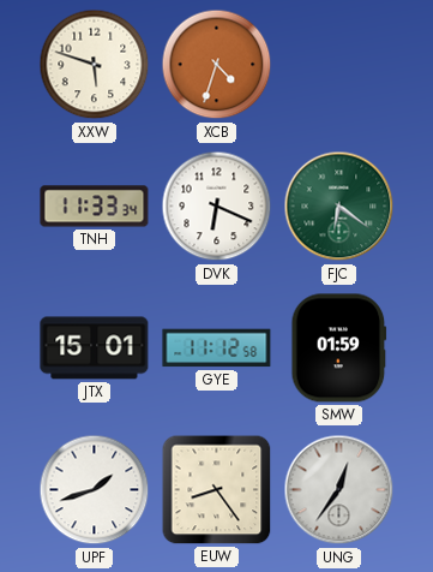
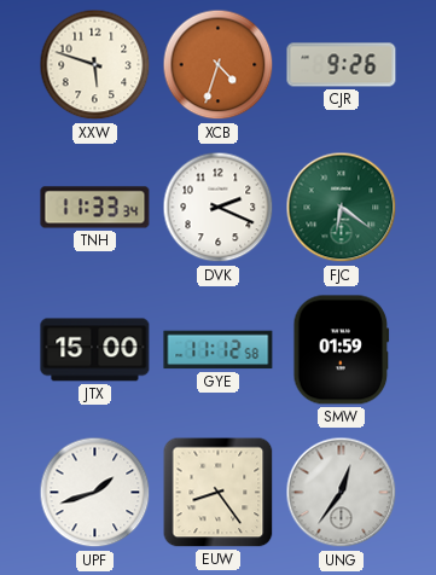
CJR: none -> 9:26 (342, 65)
DVK: 6:19 -> 2:19 (219, 208)
JTX: 15:01 -> 15:00 (95, 350)
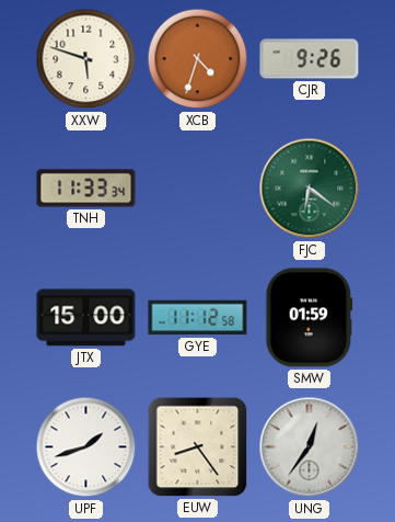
DVK: 2:19 -> none (219, 208)
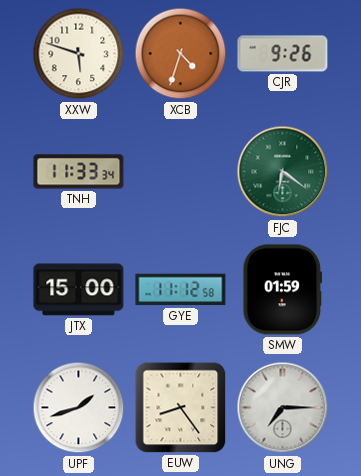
UNG: 12:36 -> 7:15 (283, 408)
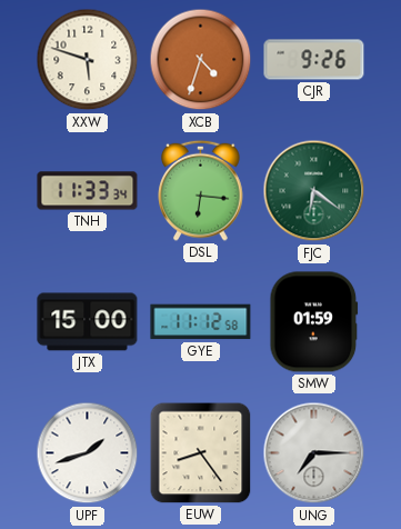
DSL: none -> 6:16 (201, 190)
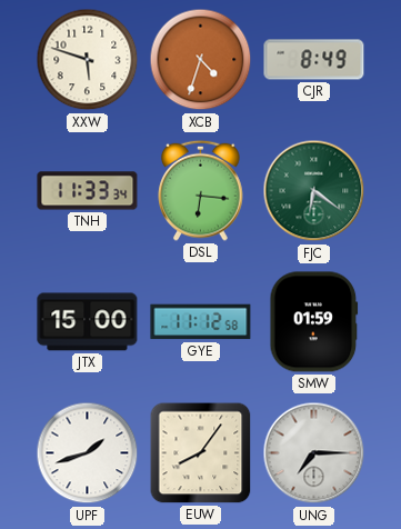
CJR: 9:26 -> 8:49 (314, 60)
EUW: 8:24 -> 8:06 (201, 453)
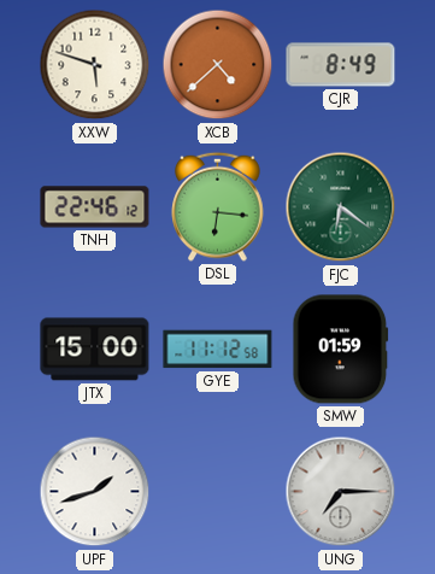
XCB: 4:33 -> 4:38 (218, 65)
TNH: 11:33 -> 22:46 (95, 207)
EUW: 8:06 -> none (201, 453)
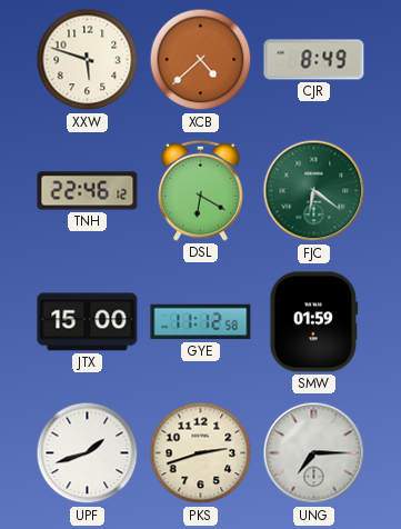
DSL: 6:16 -> 6:20 (201, 190)
PKS: none -> 2:42 (201, 453)
